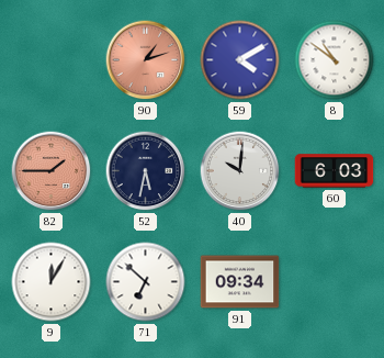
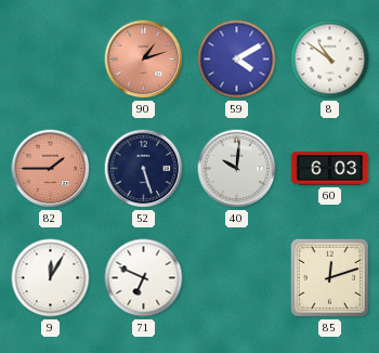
52: 5:32 -> 5:27 (144, 169)
71: 6:52 -> 6:49 (144, 278)
91: 09:34 -> none (240, 282)
85: none -> 12:12 (329, 277)
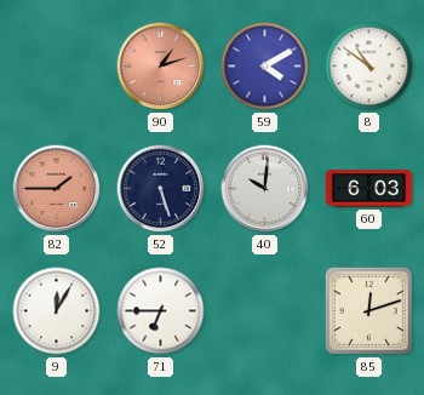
71: 6:49 -> 6:45 (161, 311)
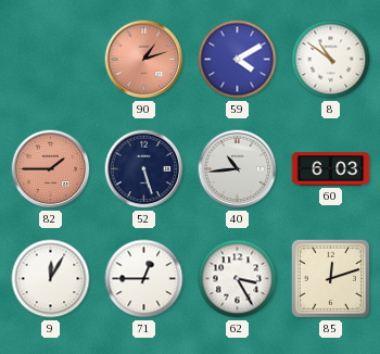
40: 10:01 -> 10:44 (238, 169)
71: 6:45 -> 12:45 (144, 279)
62: none -> 3:25 (238, 279)
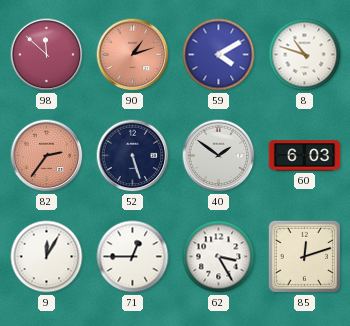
98: none -> 11:52 (47, 55)
8: 10:51 -> 10:48 (305, 55)
82: 1:45 -> 2:36 (47, 156)
40: 10:44 -> 1:51 (219, 156)
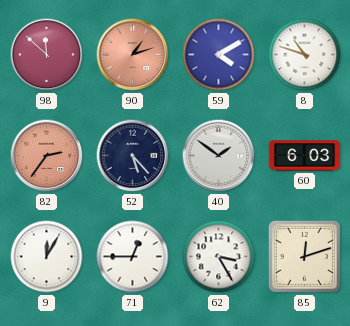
52: 5:27 -> 5:23 (133, 156)
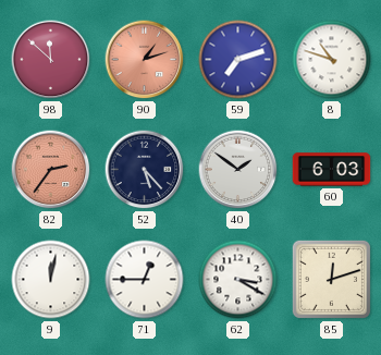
59: 4:10 -> 7:12 (238, 60)
9: 12:05 -> 12:02 (51, 280)
62: 3:25 -> 3:20 (238, 280)
